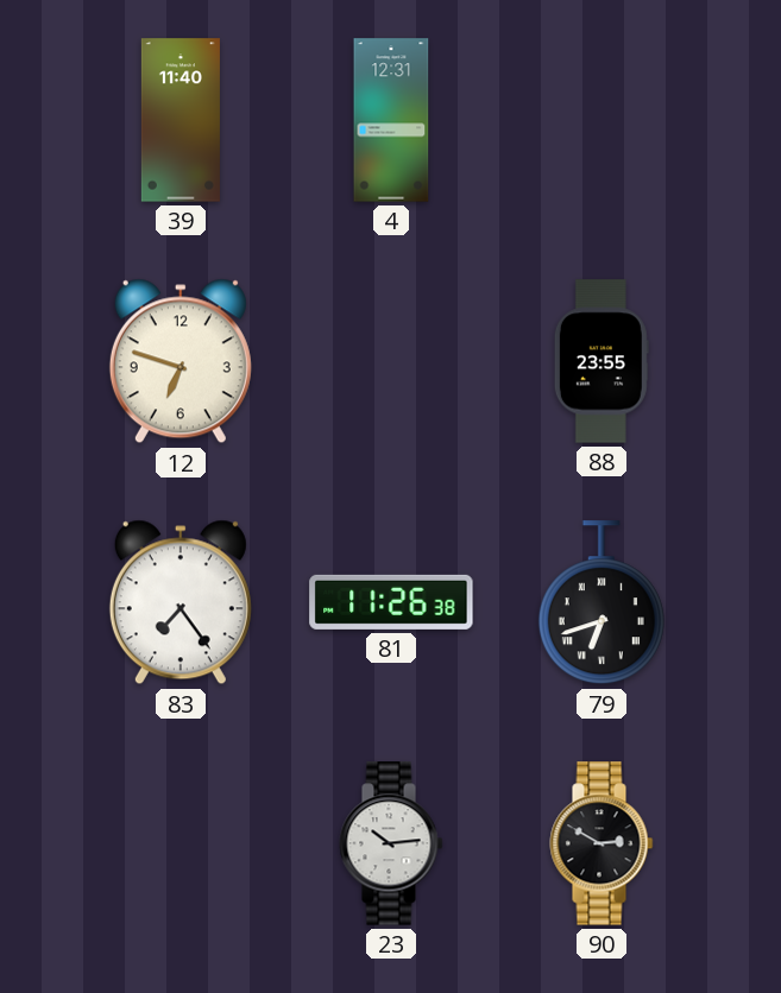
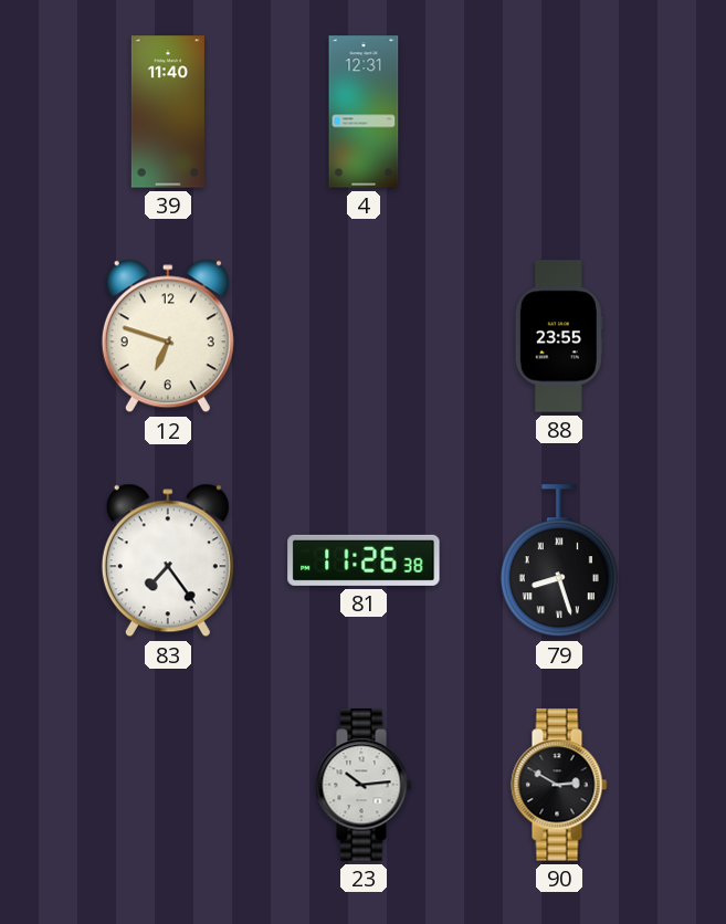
79: 6:42 -> 8:27 (559, 561)
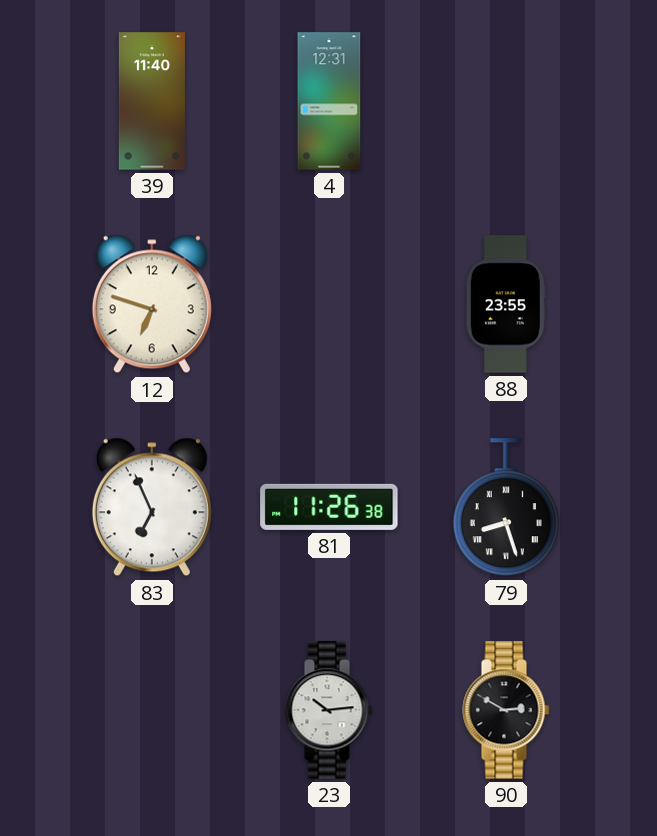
83: 7:24 -> 6:56 (152, 507)
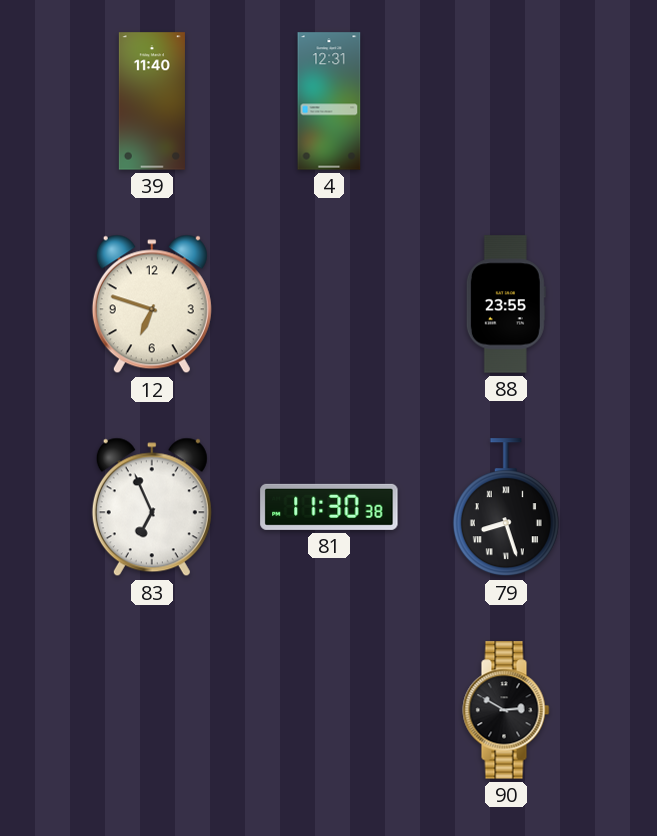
81: 11:26 -> 11:30 (329, 507)
23: 10:14 -> none (329, 710)
